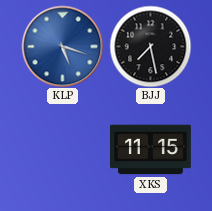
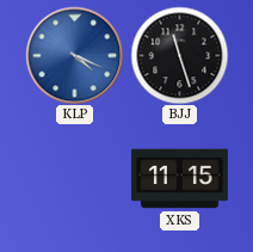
KLP: 5:18 -> 4:19 (74, 55)
BJJ: 7:28 -> 11:27 (179, 55)
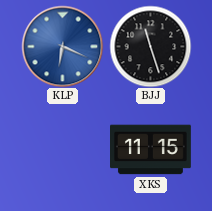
KLP: 4:19 -> 6:19 (62, 46)
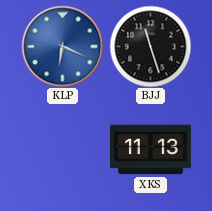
XKS: 11:15 -> 11:13 (151, 150)
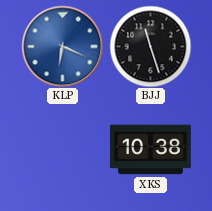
XKS: 11:13 -> 10:38 (151, 150)
